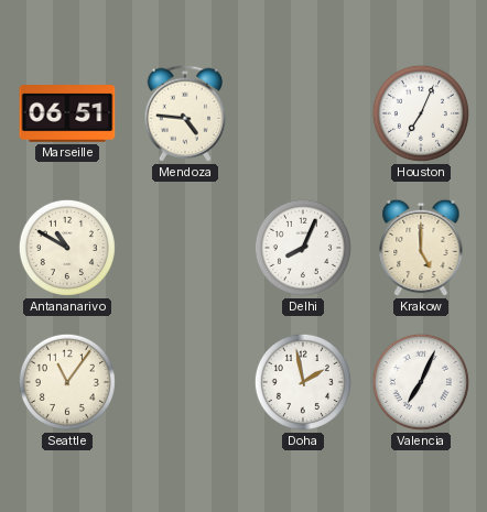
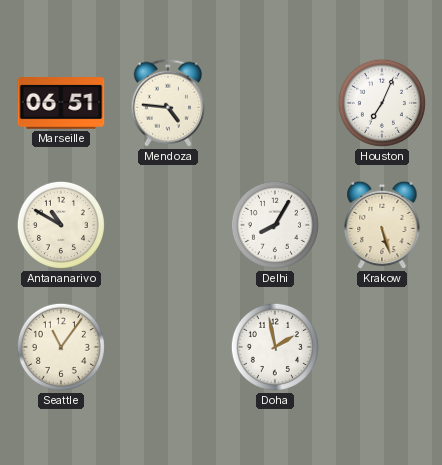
Delhi: 8:04 -> 8:05 (275, 225)
Krakow: 5:00 -> 5:27 (382, 225)
Valencia: 7:04 -> none (421, 382)
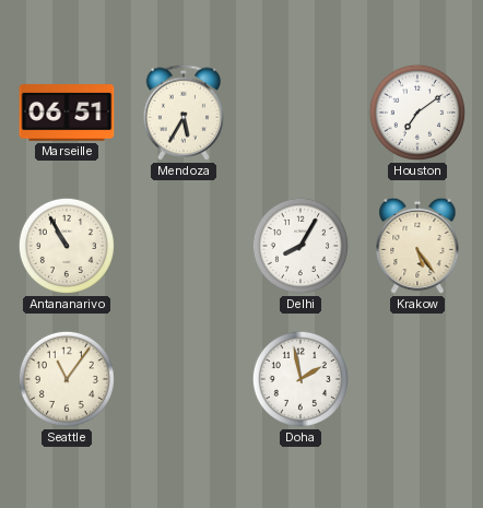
Mendoza: 4:46 -> 5:35 (184, 113)
Houston: 7:04 -> 7:09 (417, 113)
Antananarivo: 10:50 -> 10:55 (67, 246)
Krakow: 5:27 -> 5:24 (417, 246)
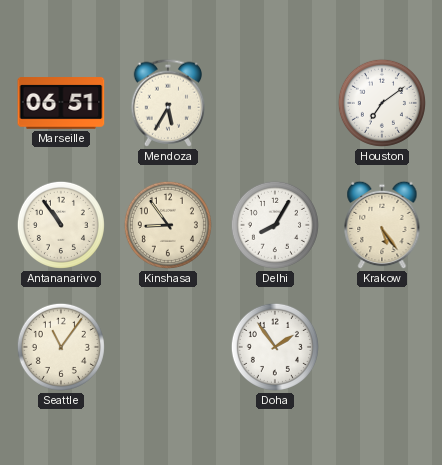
Antananarivo: 10:55 -> 10:54 (61, 225)
Kinshasa: none -> 8:54 (168, 225)
Doha: 1:58 -> 1:54 (275, 347)
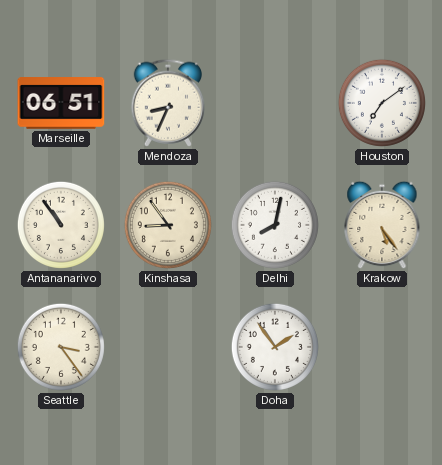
Mendoza: 5:35 -> 8:34 (168, 103)
Delhi: 8:05 -> 8:02 (275, 225)
Seattle: 11:06 -> 3:24 (61, 347)
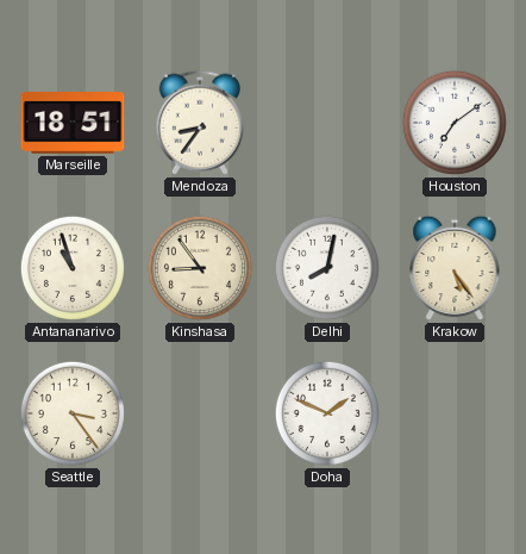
Marseille: 06:51 -> 18:51 (73, 123)
Mendoza: 8:34 -> 8:36 (200, 123)
Antananarivo: 10:54 -> 10:57 (73, 268)
Doha: 1:54 -> 1:49 (327, 413)
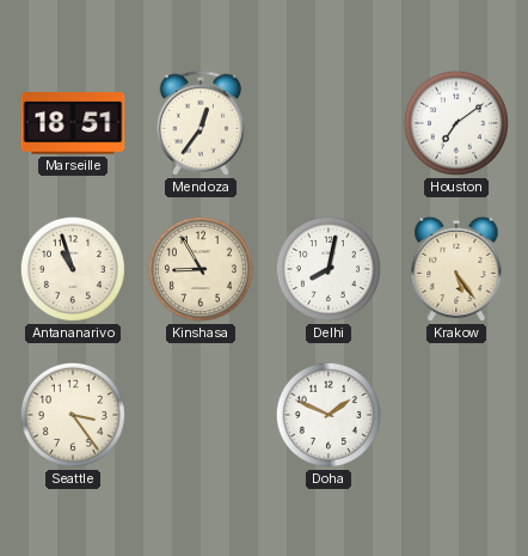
Mendoza: 8:36 -> 12:36 (201, 123)
Kinshasa: 8:54 -> 8:55 (201, 269)
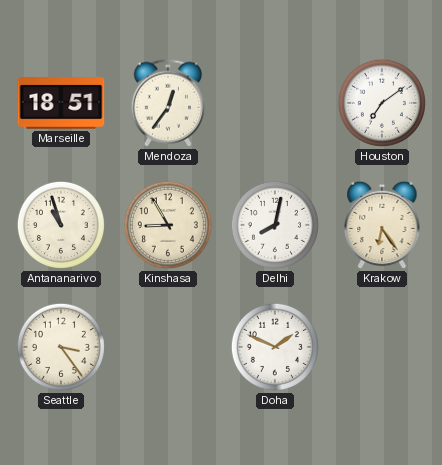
Krakow: 5:24 -> 6:24 (382, 225)
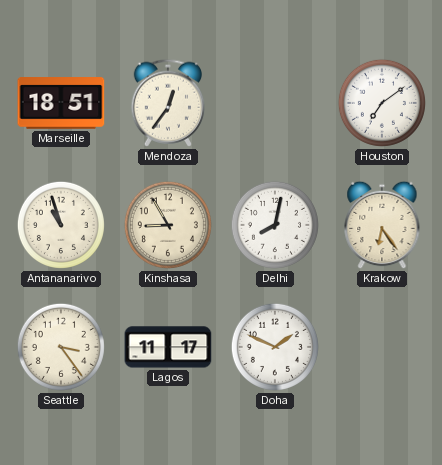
Lagos: none -> 11:17 (168, 347)
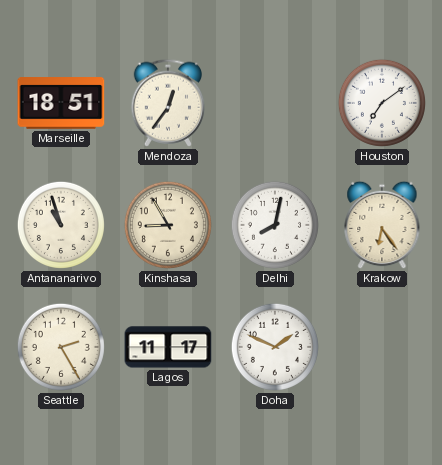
Seattle: 3:24 -> 2:25 (61, 347)
